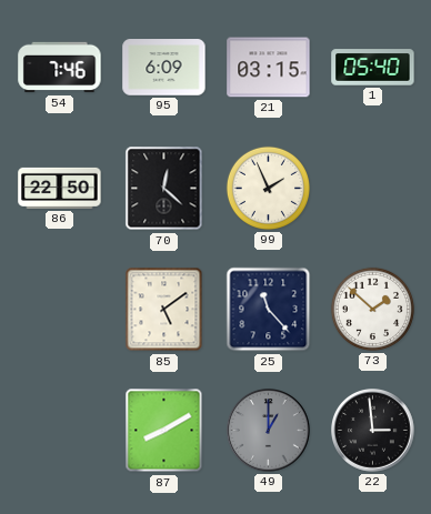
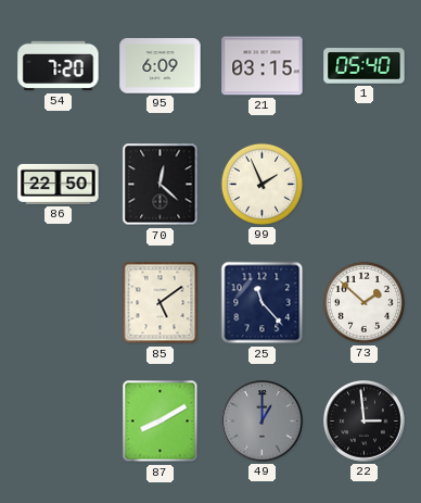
54: 7:46 -> 7:20 (59, 66)
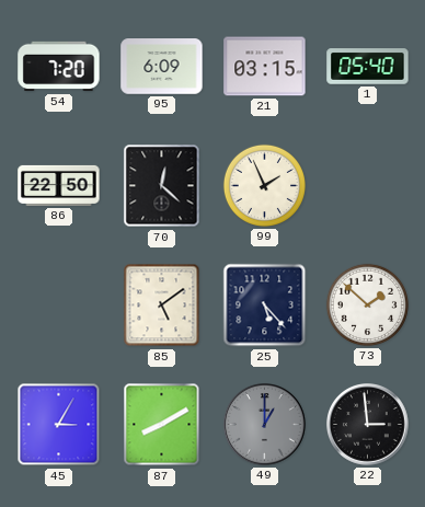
25: 11:23 -> 5:23 (265, 306)
45: none -> 3:05 (59, 425)
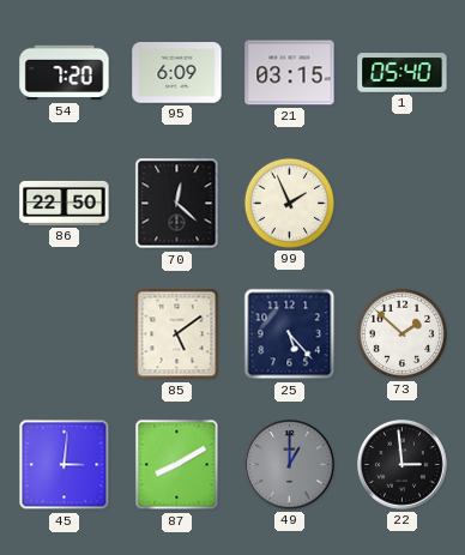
45: 3:05 -> 3:01 (65, 465)
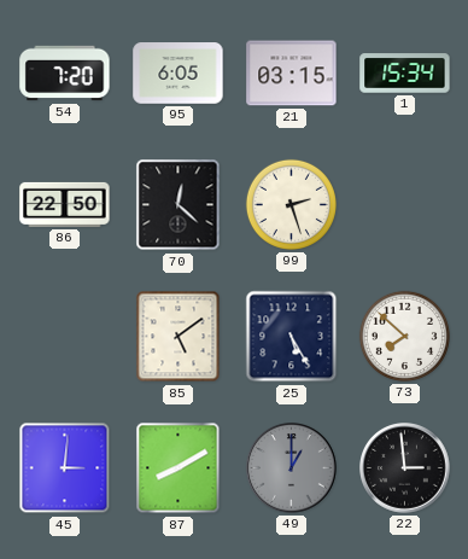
95: 6:09 -> 6:05 (179, 74)
1: 05:40 -> 15:34 (405, 74)
99: 1:56 -> 2:27 (291, 204)
25: 5:23 -> 5:25 (292, 337)
73: 1:52 -> 7:52 (404, 336)
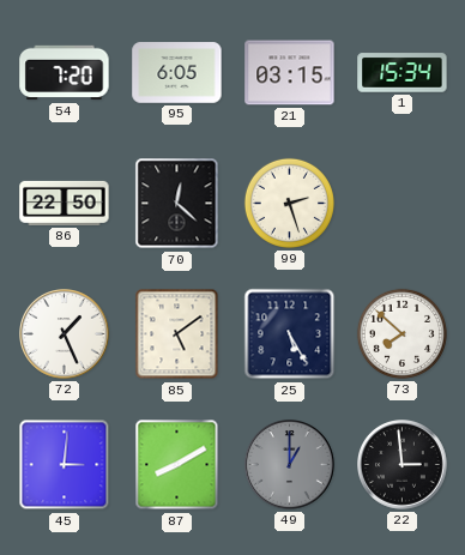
72: none -> 1:26 (65, 334)
